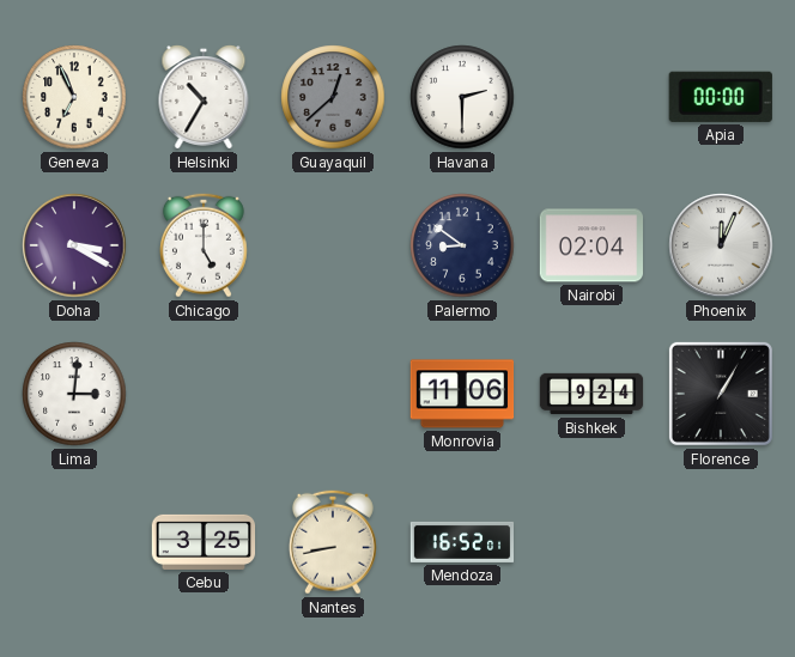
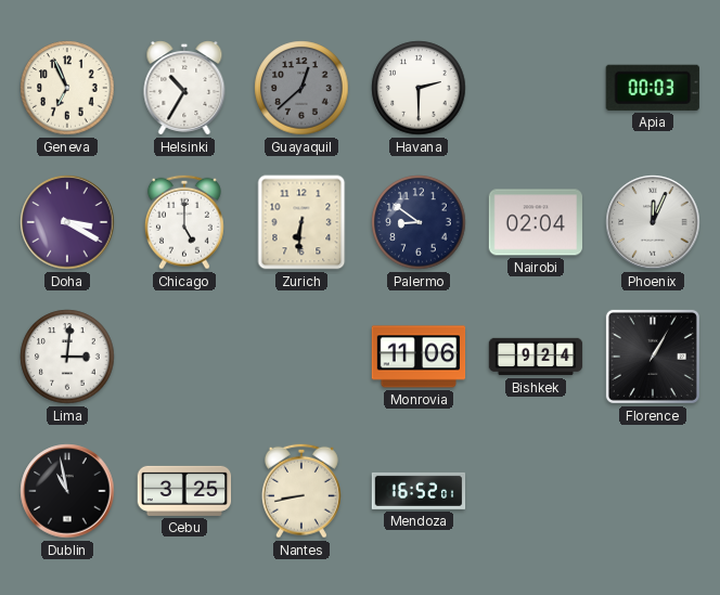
Apia: 00:00 -> 00:03 (653, 88)
Zurich: none -> 6:31 (301, 222)
Dublin: none -> 10:58 (67, 491)
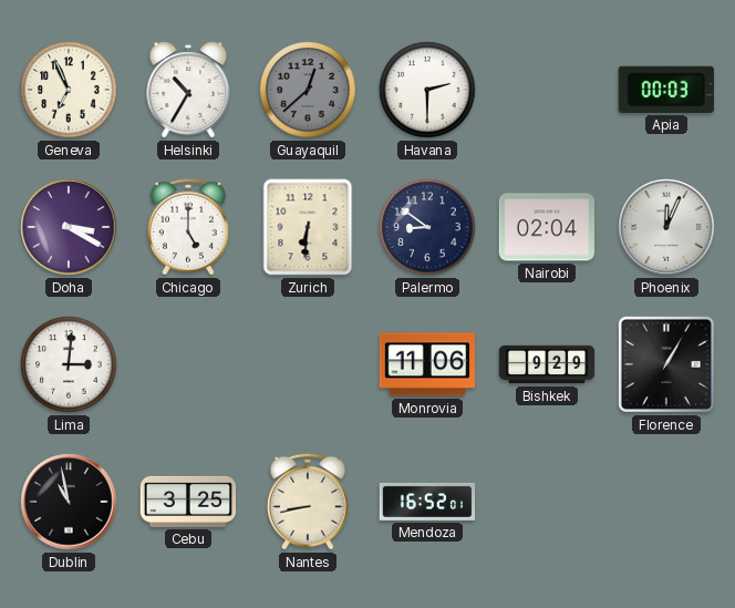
Bishkek: 9:24 -> 9:29 (547, 364)
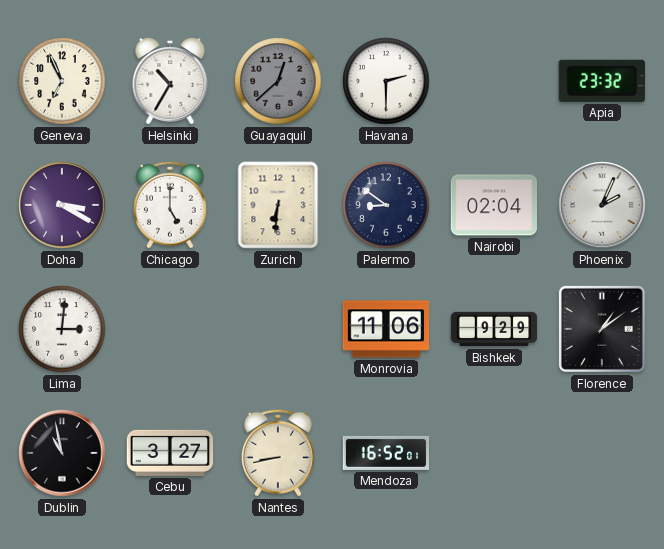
Apia: 00:03 -> 23:32 (602, 81)
Phoenix: 12:04 -> 2:04 (602, 205)
Florence: 1:05 -> 1:09 (602, 329)
Cebu: 3:25 -> 3:27 (170, 453)
